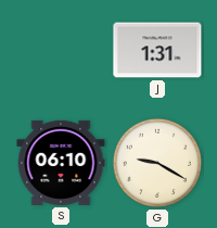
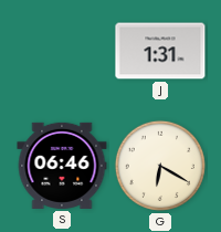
S: 06:10 -> 06:46 (62, 166)
G: 9:20 -> 6:20 (160, 166)
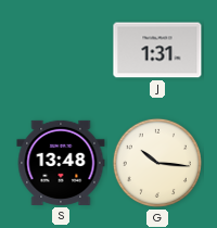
S: 06:46 -> 13:48 (61, 163)
G: 6:20 -> 10:16 (157, 163)
